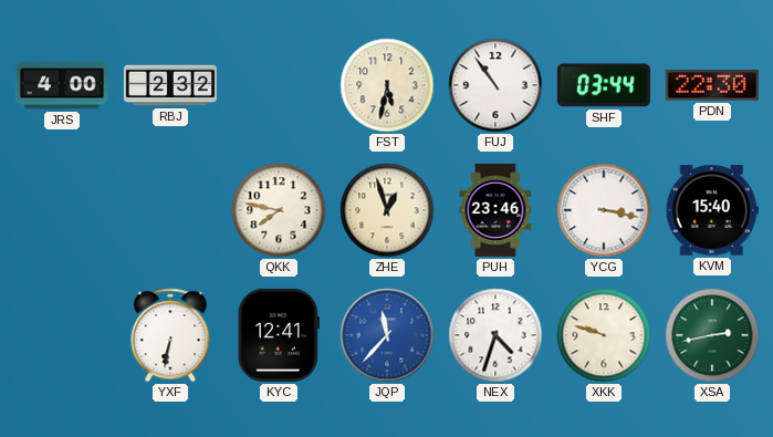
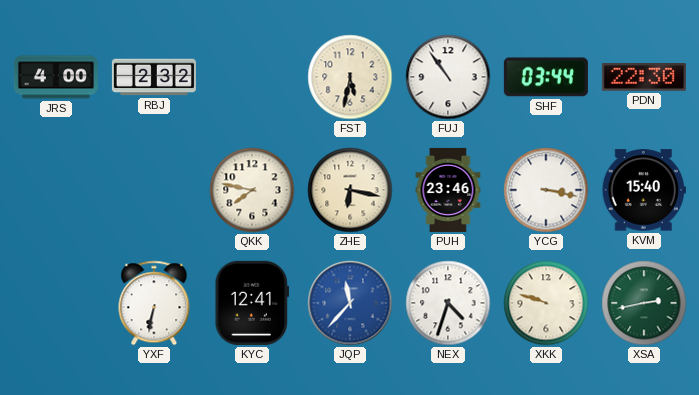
ZHE: 12:57 -> 6:17 (350, 190)
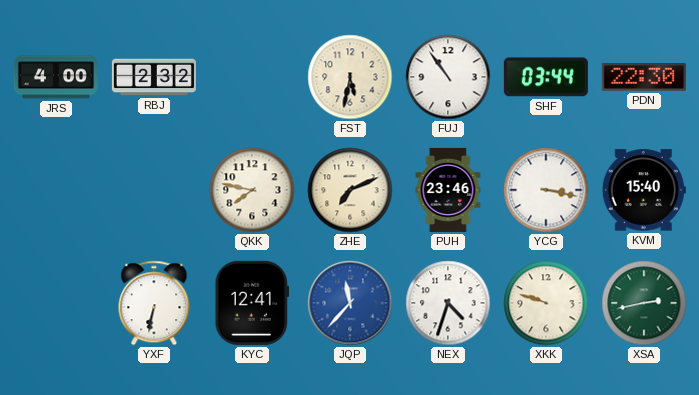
ZHE: 6:17 -> 7:11 (350, 190)
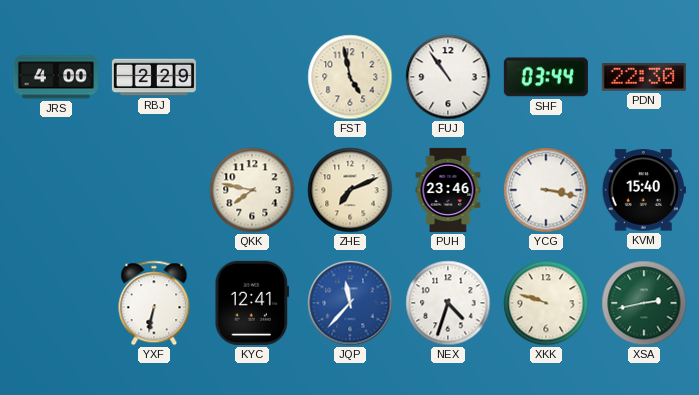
RBJ: 2:32 -> 2:29 (154, 77)
FST: 5:32 -> 4:58 (350, 77)
